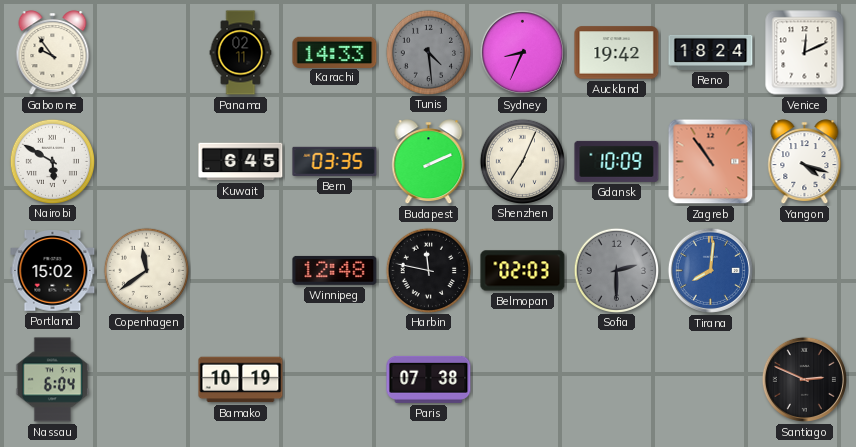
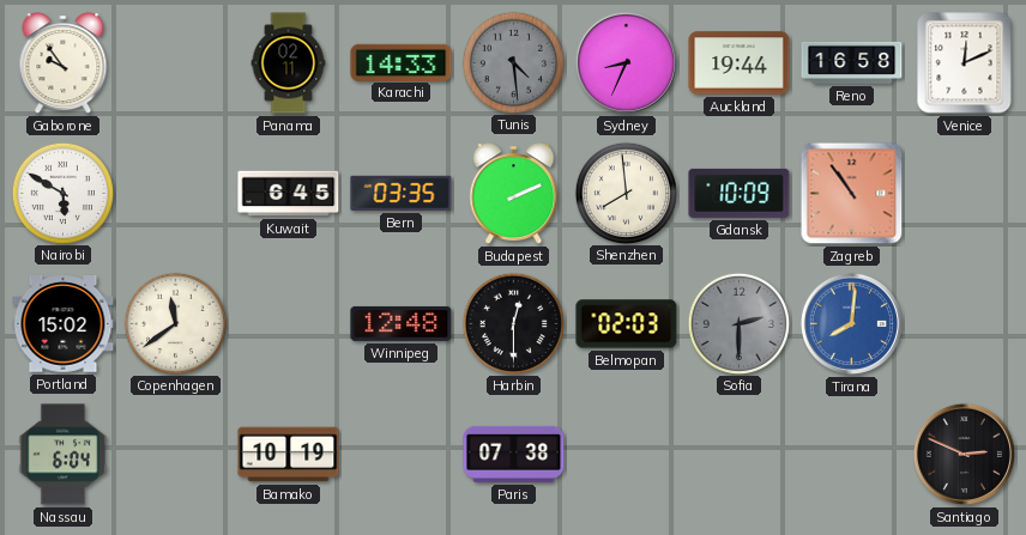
Auckland: 19:42 -> 19:44 (740, 63)
Reno: 18:24 -> 16:58 (852, 62)
Shenzhen: 7:04 -> 7:59 (626, 193)
Yangon: 4:18 -> none (805, 162)
Harbin: 11:47 -> 12:30 (513, 323)
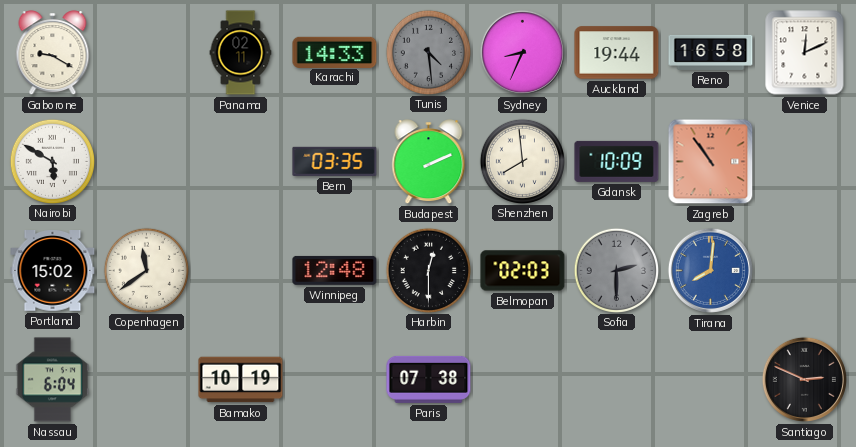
Gaborone: 9:54 -> 9:20 (53, 53)
Kuwait: 6:45 -> none (289, 194)
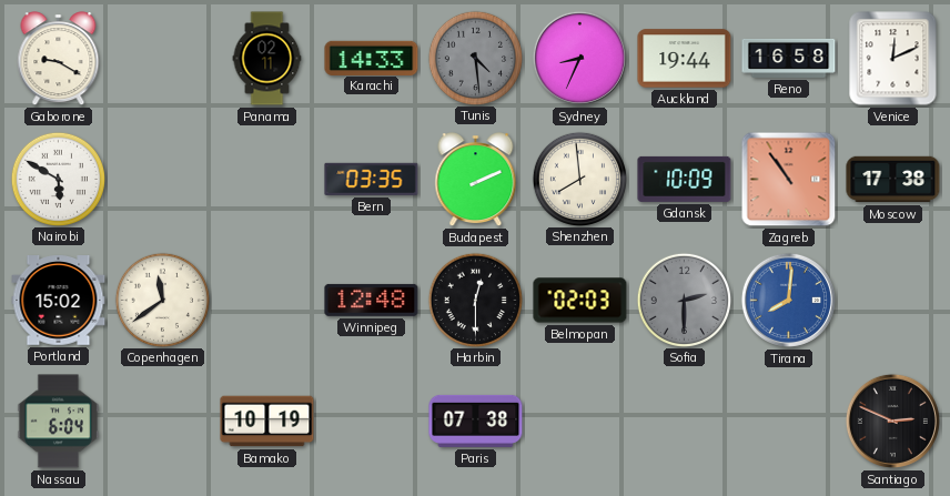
Moscow: none -> 17:38 (893, 180)
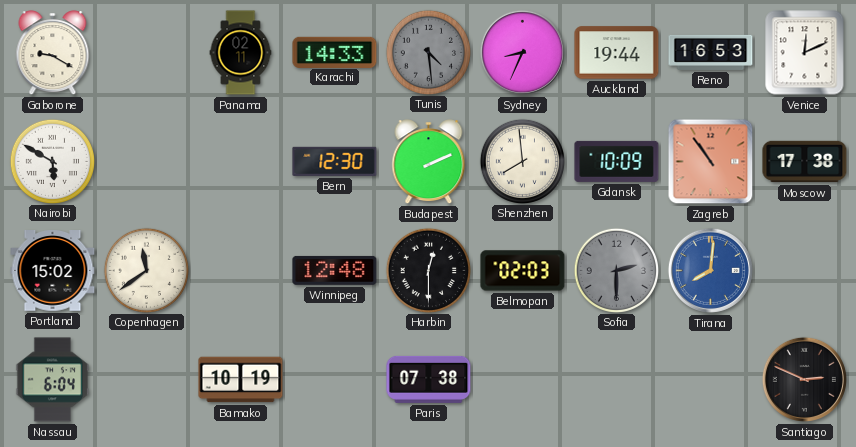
Reno: 16:58 -> 16:53 (711, 52)
Bern: 03:35 -> 12:30 (335, 161)
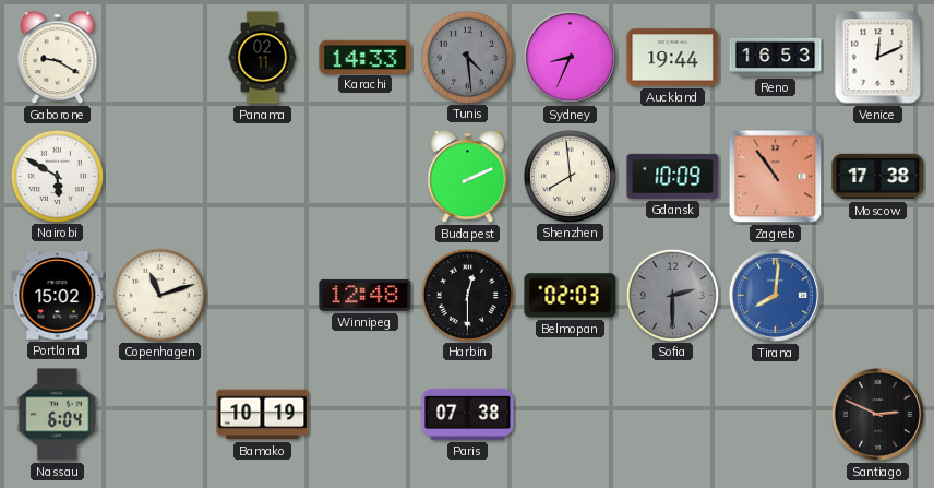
Bern: 12:30 -> none (335, 161)
Copenhagen: 11:39 -> 11:12 (159, 295)
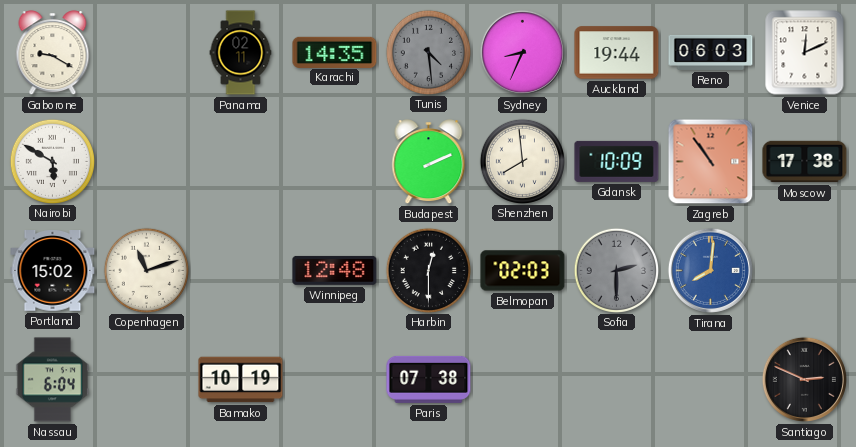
Karachi: 14:33 -> 14:35 (335, 52)
Reno: 16:53 -> 06:03 (711, 52)
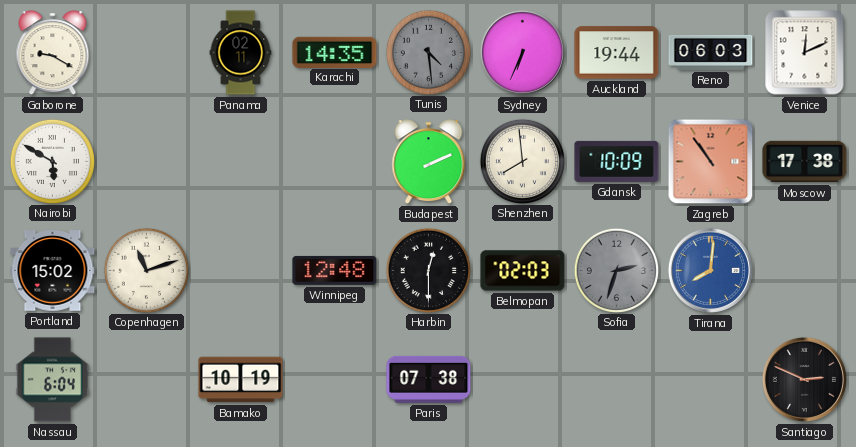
Sydney: 8:34 -> 6:34 (522, 52)
Sofia: 2:30 -> 2:33 (616, 270)
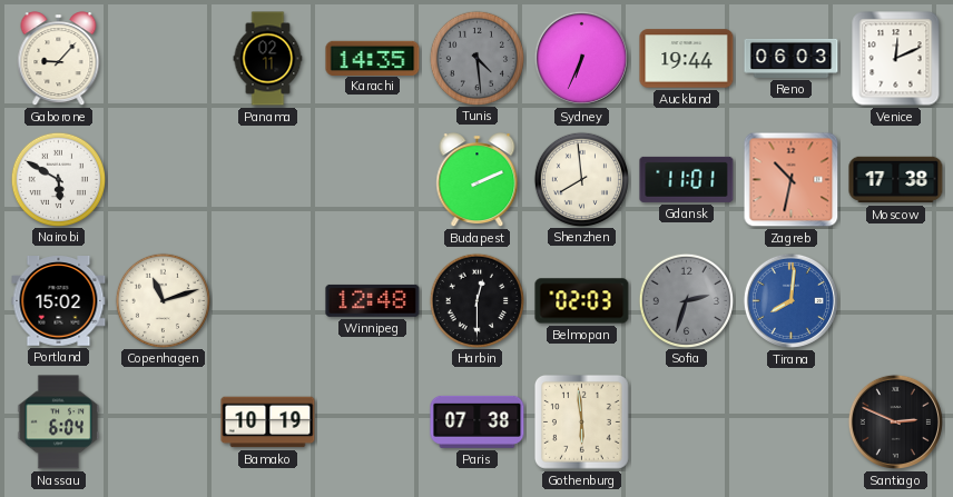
Gaborone: 9:20 -> 9:07 (59, 59)
Gdansk: 10:09 -> 11:01 (687, 179)
Zagreb: 10:54 -> 10:32 (792, 180)
Gothenburg: none -> 5:59 (582, 423)
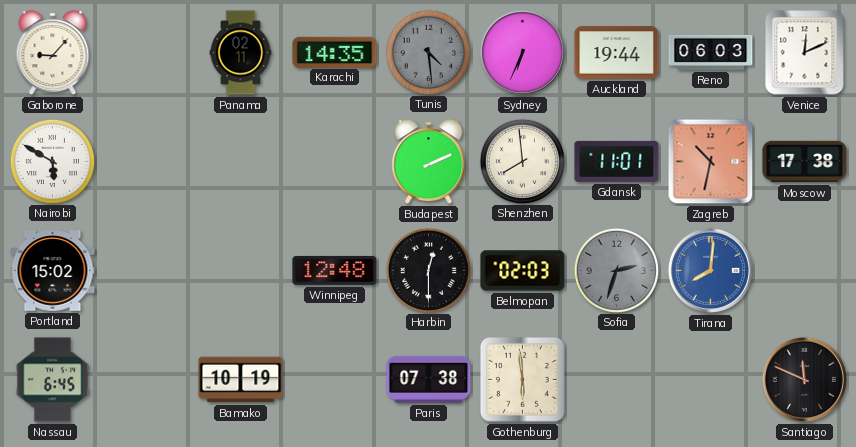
Copenhagen: 11:12 -> none (163, 300)
Nassau: 6:04 -> 6:45 (52, 380)
Santiago: 2:49 -> 11:49 (804, 379)
